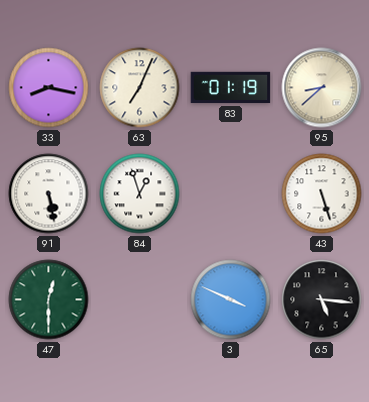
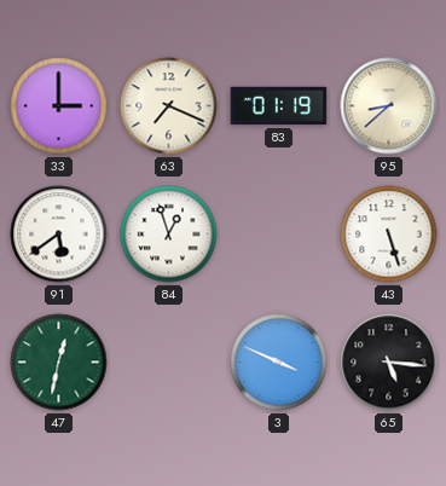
33: 8:17 -> 3:00 (59, 106)
63: 7:04 -> 7:19 (169, 106)
91: 5:28 -> 5:39 (59, 235)
47: 12:30 -> 12:32 (59, 363)
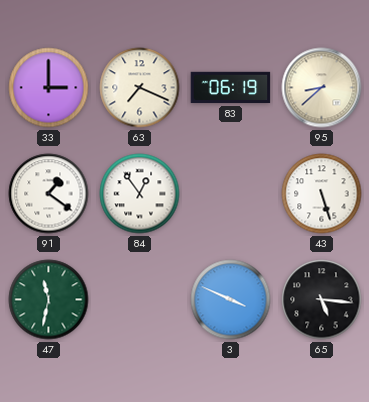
83: 01:19 -> 06:19 (231, 88)
91: 5:39 -> 1:21 (49, 194)
84: 12:57 -> 12:54 (140, 194)
47: 12:32 -> 11:32 (49, 300)
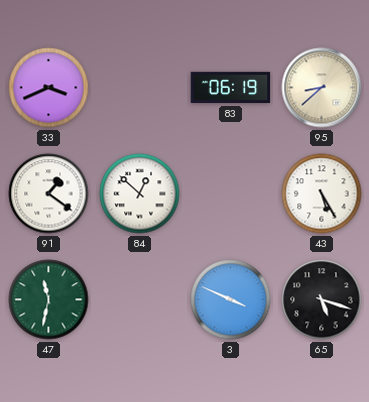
33: 3:00 -> 3:41 (49, 88)
63: 7:19 -> none (140, 88)
84: 12:54 -> 12:52 (140, 194)
43: 5:27 -> 5:25 (322, 194)
65: 5:16 -> 5:18 (322, 300)
